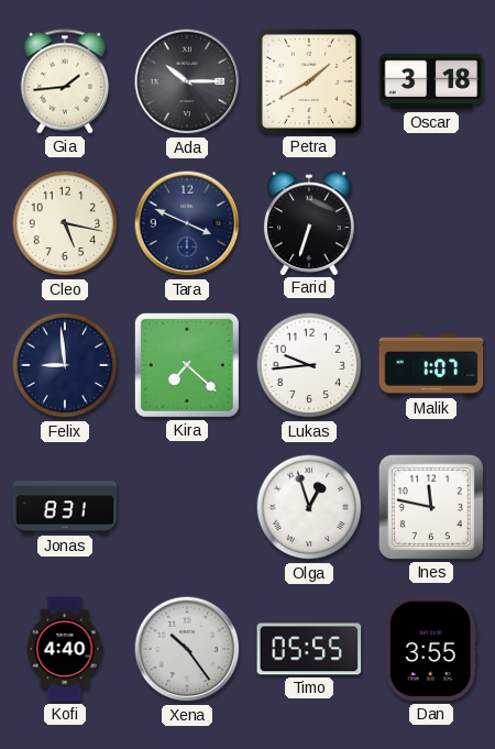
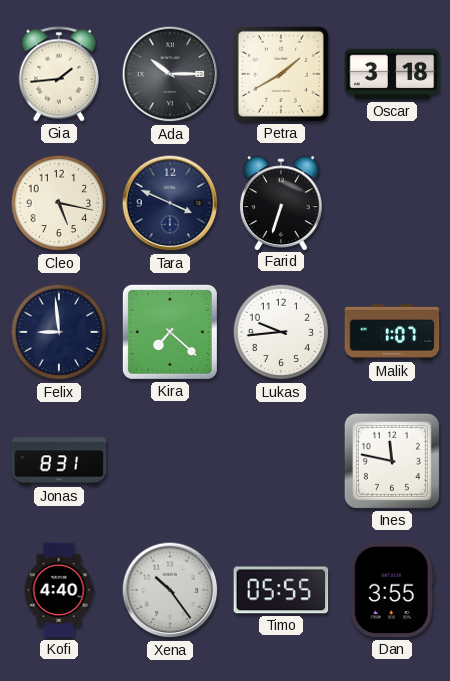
Olga: 12:57 -> none (309, 507)
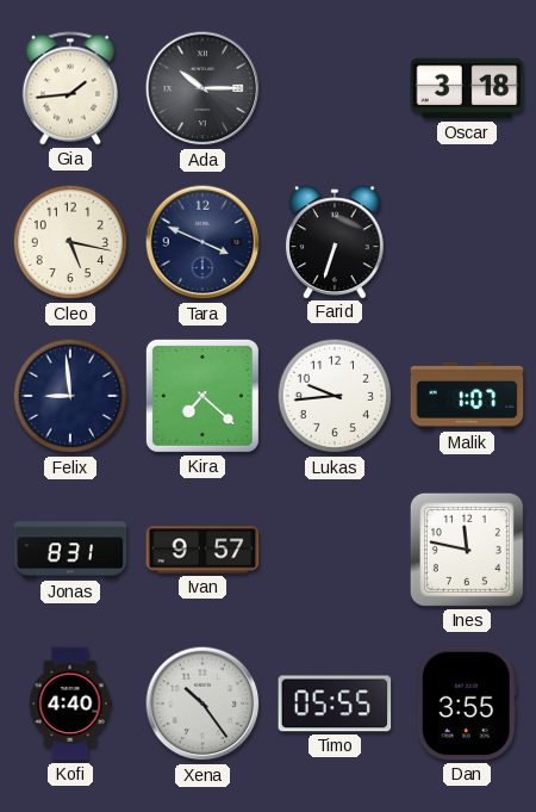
Petra: 1:40 -> none (281, 74)
Ivan: none -> 9:57 (202, 550)
